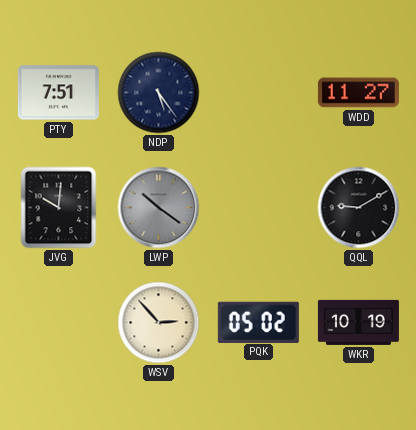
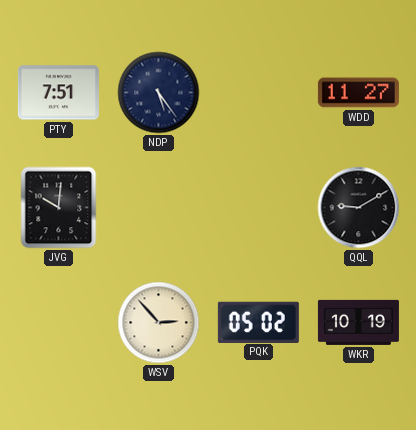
LWP: 10:21 -> none (159, 208)
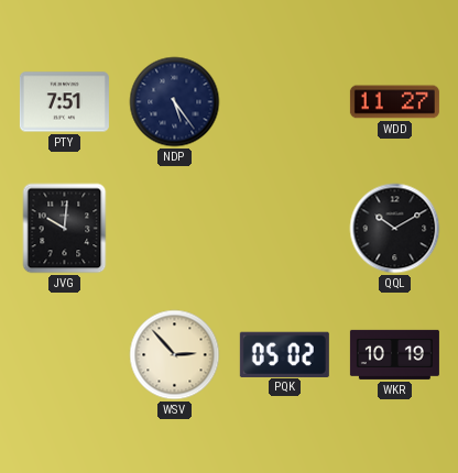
QQL: 9:10 -> 10:10 (395, 229)
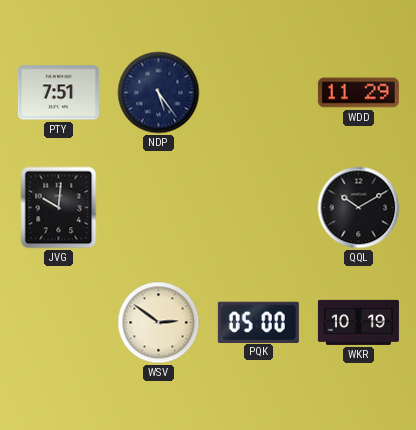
WDD: 11:27 -> 11:29 (358, 93)
WSV: 2:53 -> 2:51 (159, 323)
PQK: 05:02 -> 05:00 (258, 322)
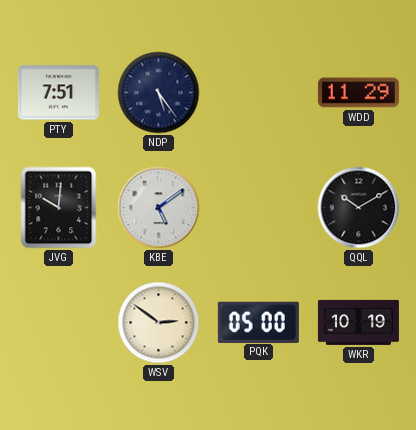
KBE: none -> 5:09 (159, 208)
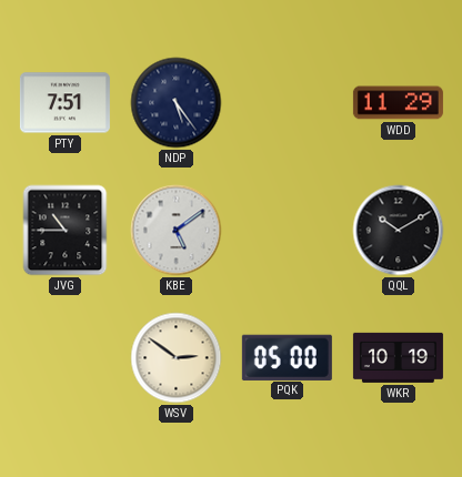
JVG: 10:01 -> 10:45 (66, 231)
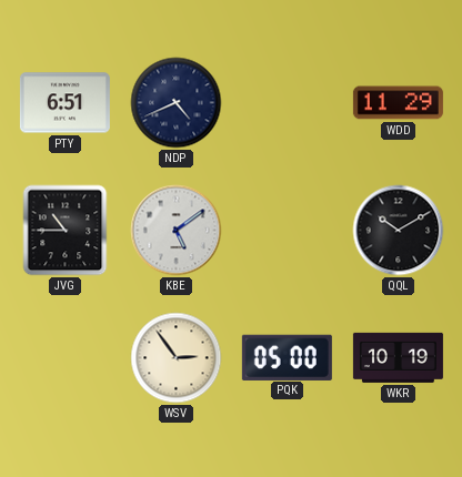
PTY: 7:51 -> 6:51 (64, 103)
NDP: 5:24 -> 4:41 (177, 103)
WSV: 2:51 -> 2:54 (177, 358)
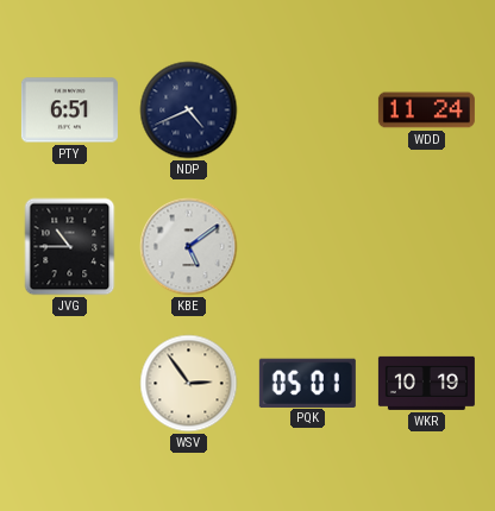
WDD: 11:29 -> 11:24 (426, 111)
QQL: 10:10 -> none (399, 231)
PQK: 05:00 -> 05:01 (307, 383)
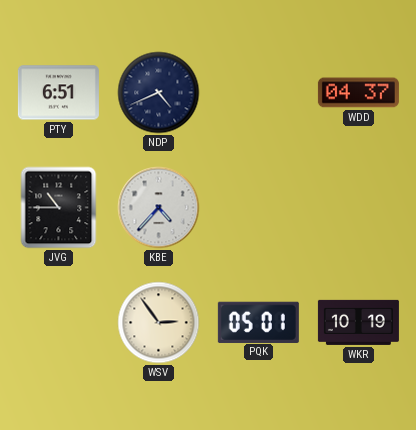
WDD: 11:24 -> 04:37 (358, 93)
KBE: 5:09 -> 4:37 (159, 208)
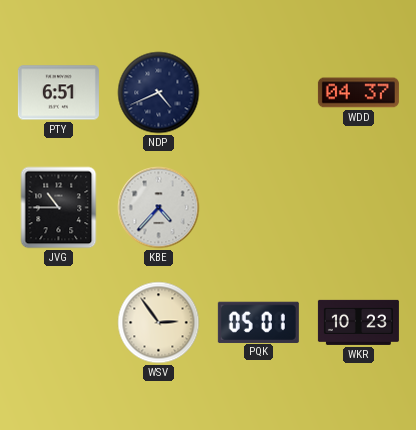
WKR: 10:19 -> 10:23 (358, 322)
